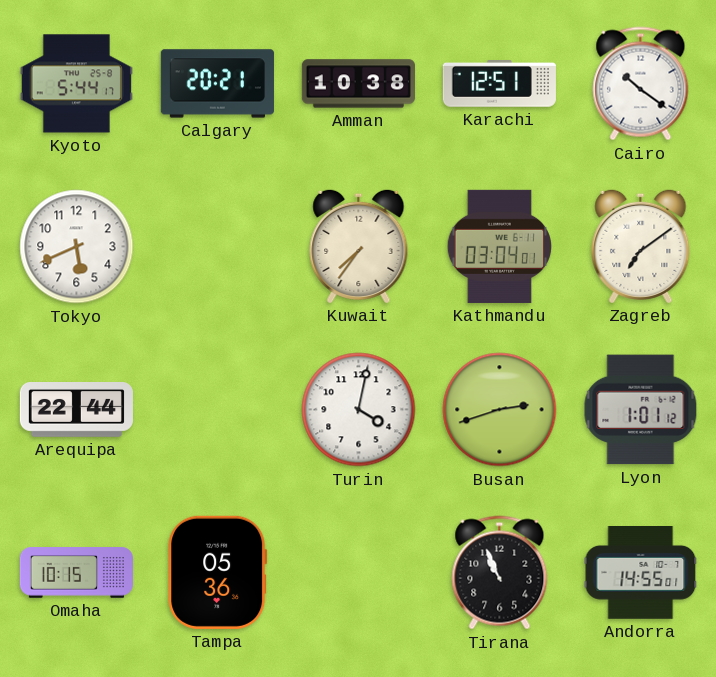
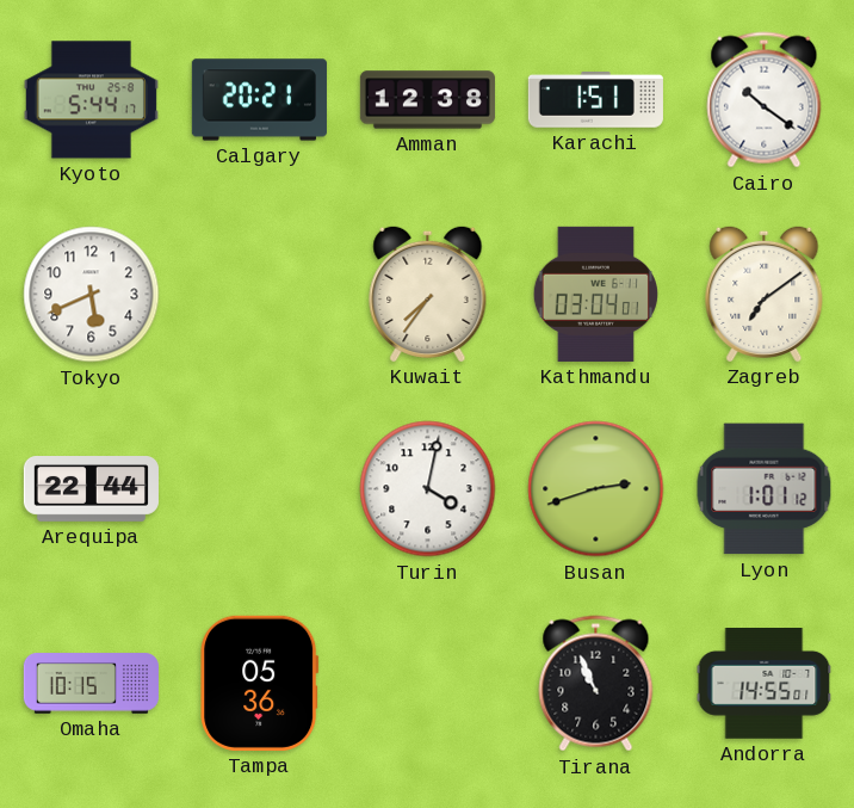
Amman: 10:38 -> 12:38 (427, 100)
Karachi: 12:51 -> 1:51 (595, 100)
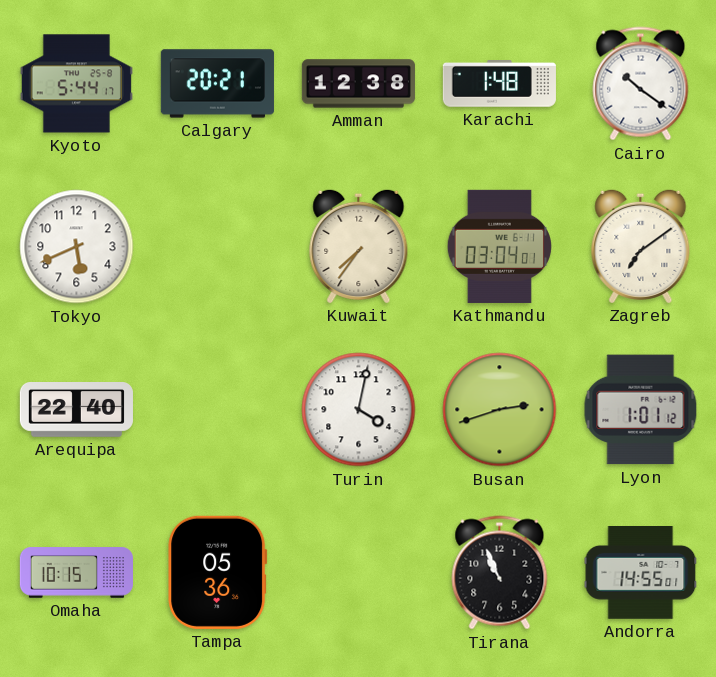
Karachi: 1:51 -> 1:48 (499, 84)
Arequipa: 22:44 -> 22:40 (76, 410)
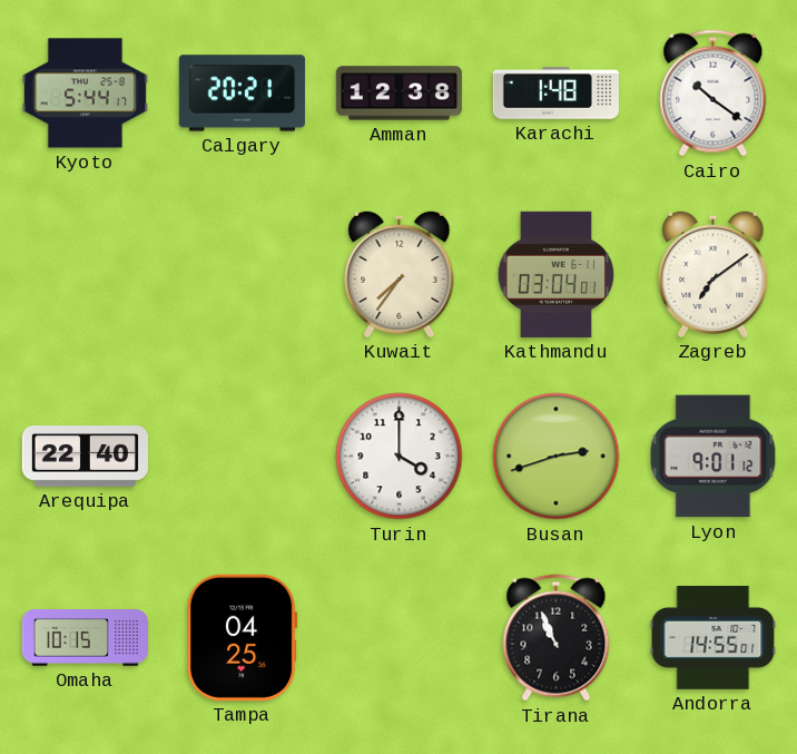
Tokyo: 5:41 -> none (77, 247)
Turin: 4:02 -> 4:00 (400, 457)
Lyon: 1:01 -> 9:01 (714, 457)
Tampa: 05:36 -> 04:25 (243, 637)
